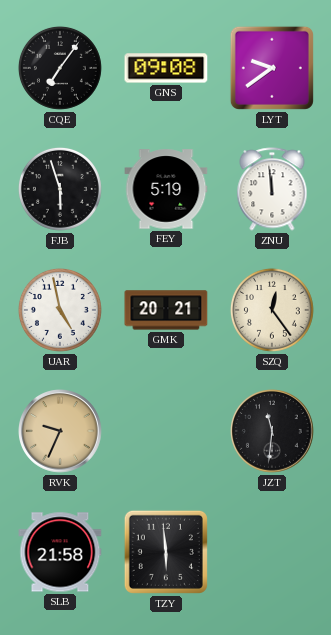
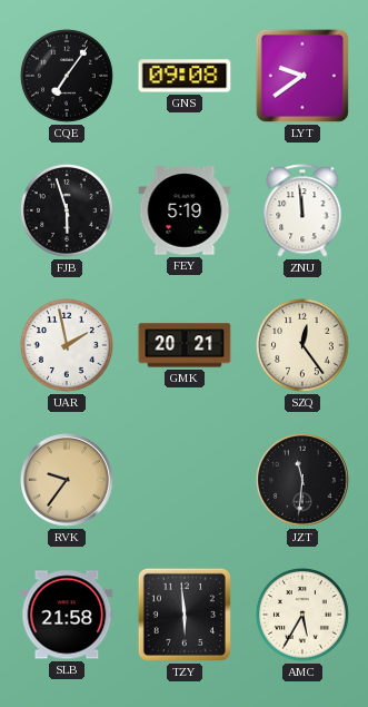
UAR: 4:58 -> 1:58 (67, 345)
RVK: 9:34 -> 9:36 (67, 480)
AMC: none -> 5:35 (302, 615)
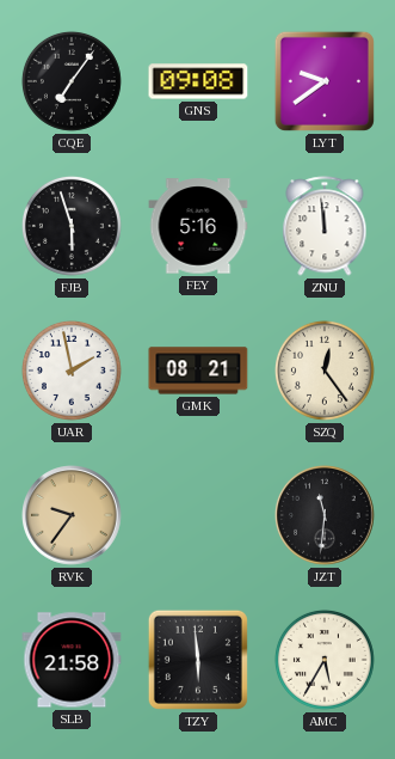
FEY: 5:19 -> 5:16 (198, 226)
GMK: 20:21 -> 08:21 (198, 371)
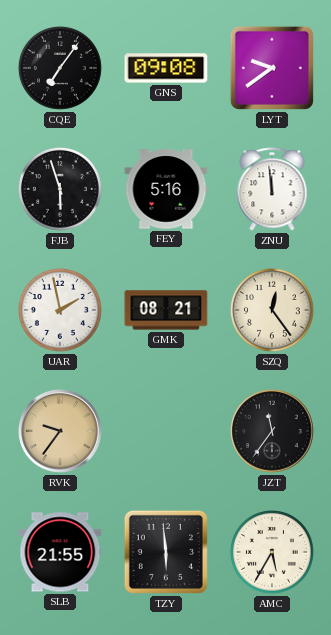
JZT: 11:31 -> 11:36 (272, 431)
SLB: 21:58 -> 21:55 (60, 552)
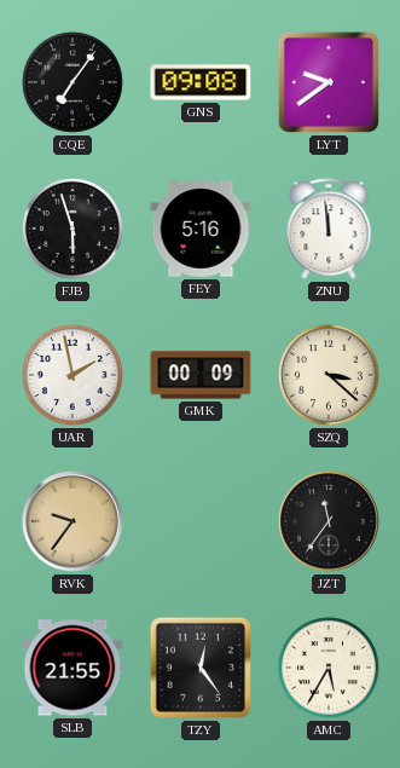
GMK: 08:21 -> 00:09 (201, 375)
SZQ: 12:24 -> 3:22 (329, 375)
TZY: 5:59 -> 12:24 (201, 668)
